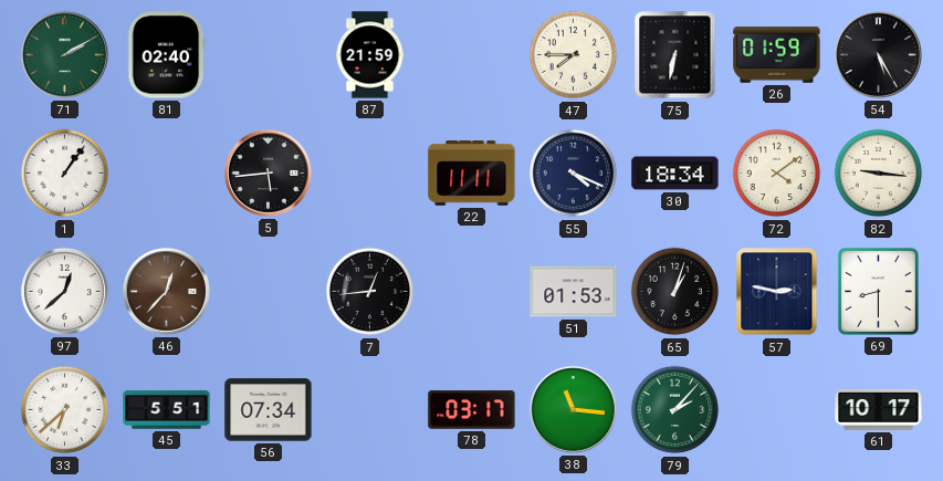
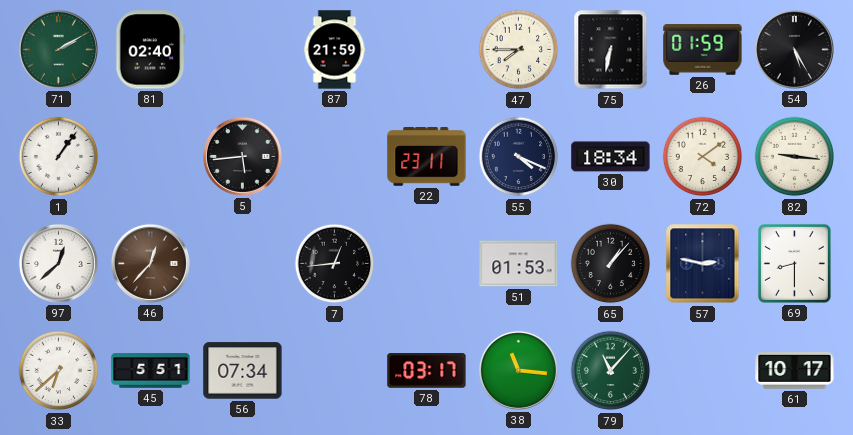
22: 11:11 -> 23:11 (427, 157)
65: 1:03 -> 1:07 (611, 264)
79: 2:07 -> 11:07 (611, 371)
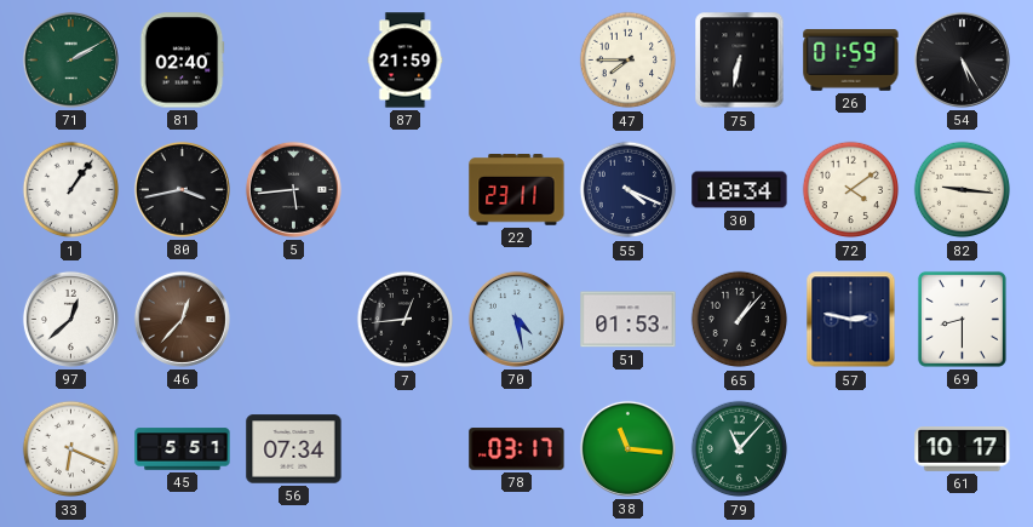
80: none -> 3:43 (182, 189)
70: none -> 4:28 (516, 319)
33: 6:38 -> 6:19 (71, 449)
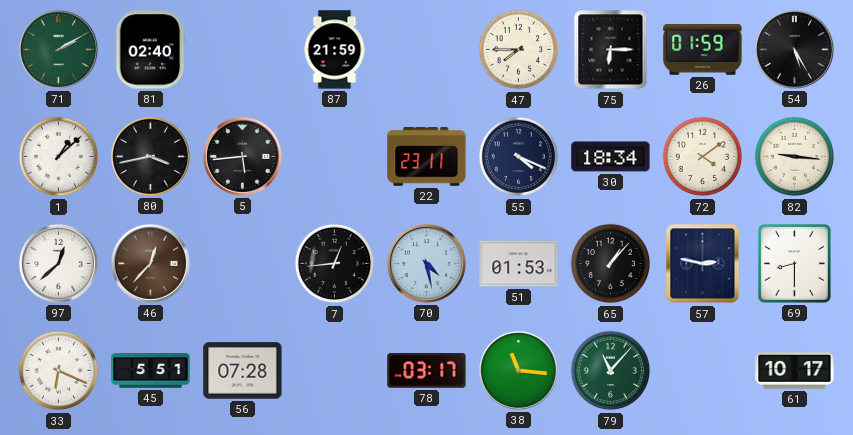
75: 6:32 -> 6:15 (611, 50)
1: 1:06 -> 1:08 (59, 157)
56: 07:34 -> 07:28 (243, 371)
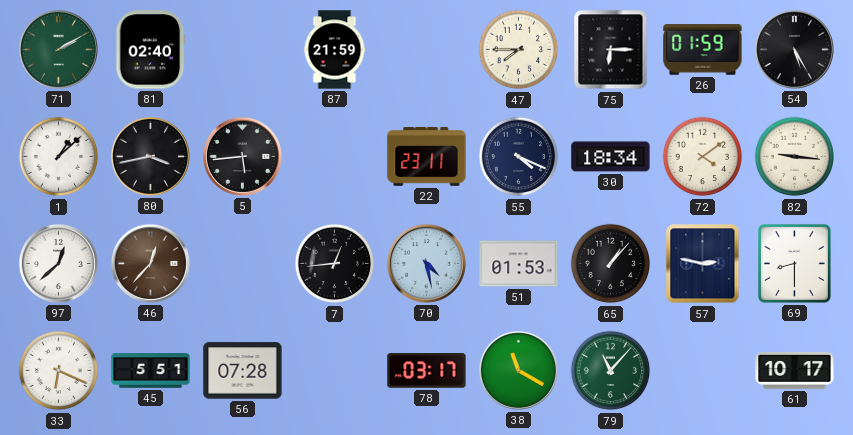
38: 11:16 -> 11:20 (518, 370)
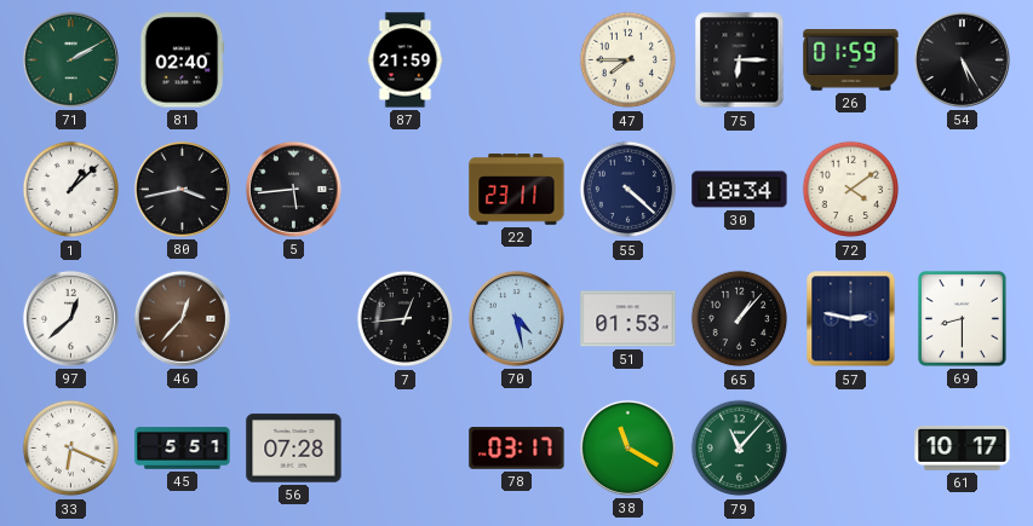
55: 4:19 -> 4:22 (629, 190)
82: 9:16 -> none (795, 157)
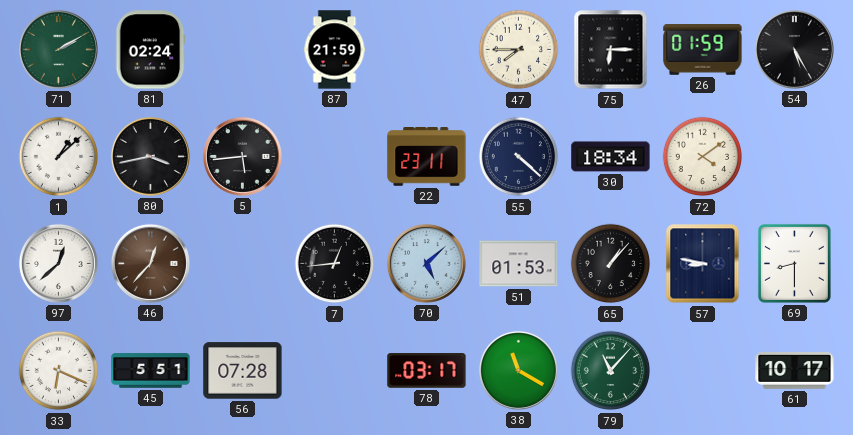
81: 02:40 -> 02:24 (151, 50)
70: 4:28 -> 5:08 (426, 263)
57: 2:47 -> 8:47 (703, 264)
